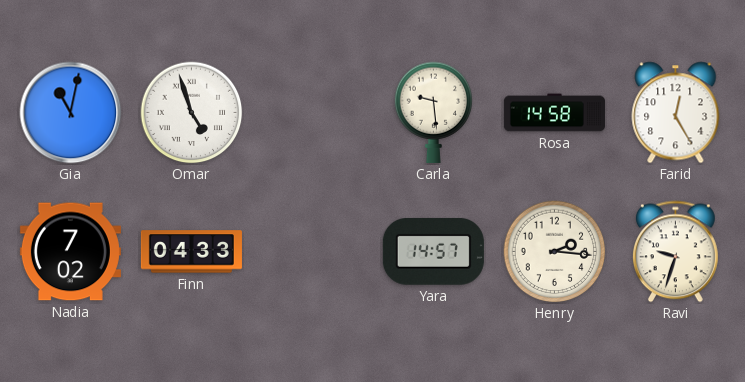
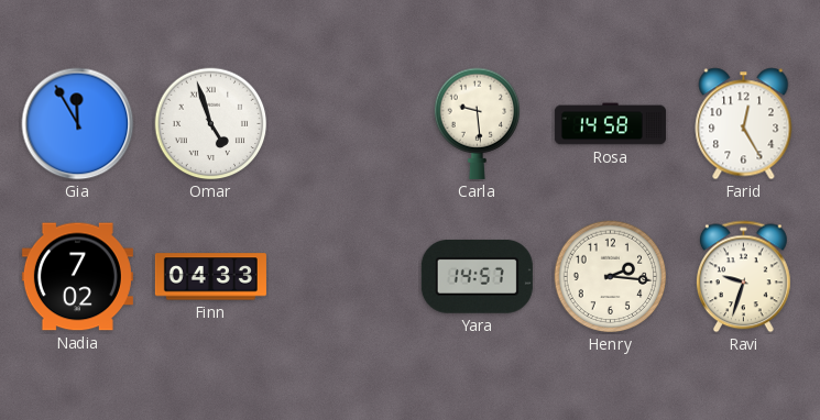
Gia: 11:02 -> 11:55 (78, 124)
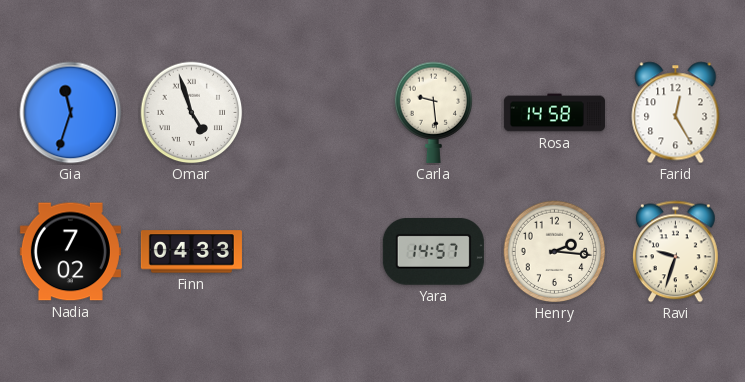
Gia: 11:55 -> 11:33 (71, 113)
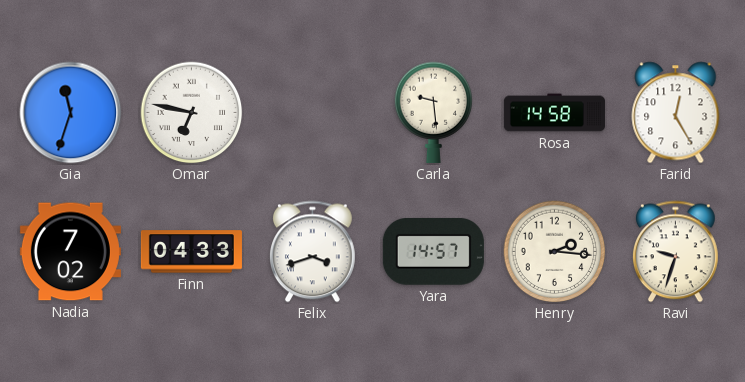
Omar: 4:57 -> 6:47 (192, 113)
Felix: none -> 3:42 (312, 252)
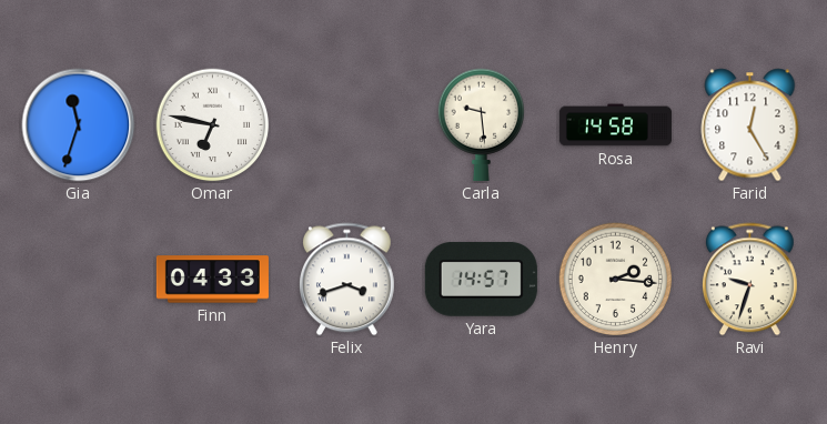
Nadia: 7:02 -> none (70, 252)
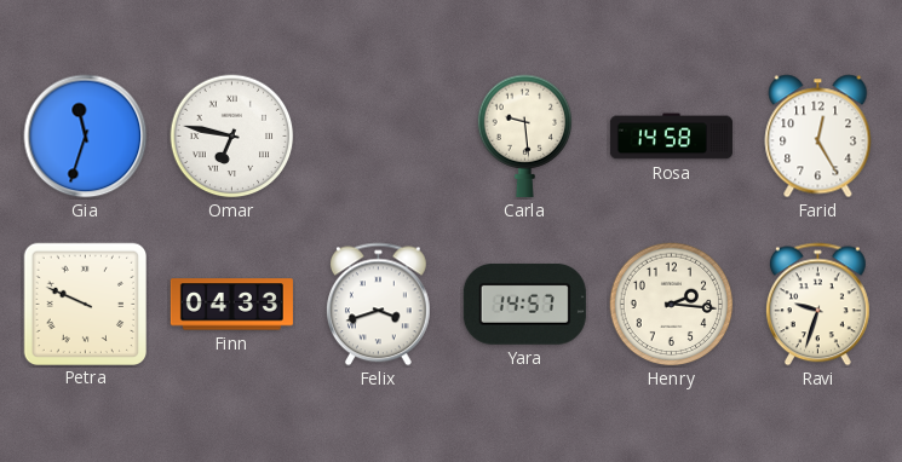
Petra: none -> 9:49 (85, 304)
